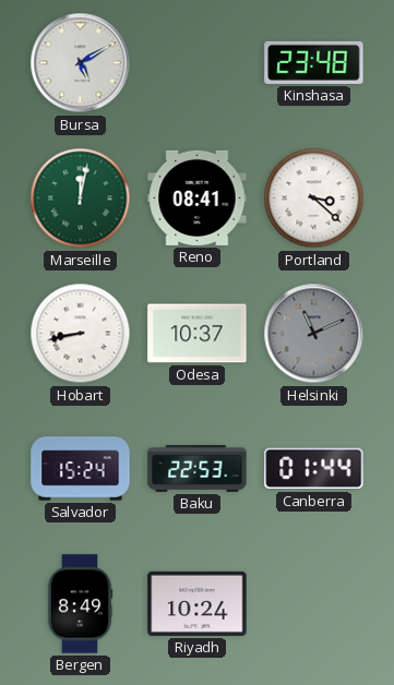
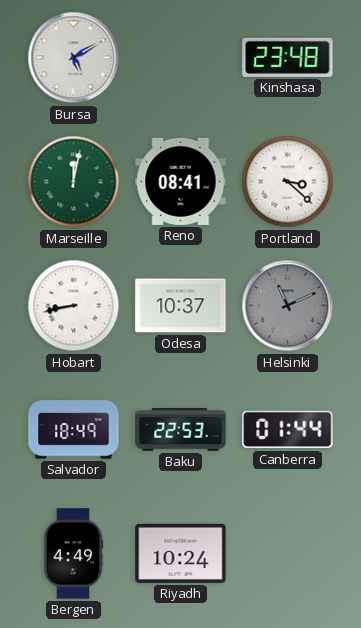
Salvador: 15:24 -> 18:49 (74, 430)
Bergen: 8:49 -> 4:49 (73, 554)
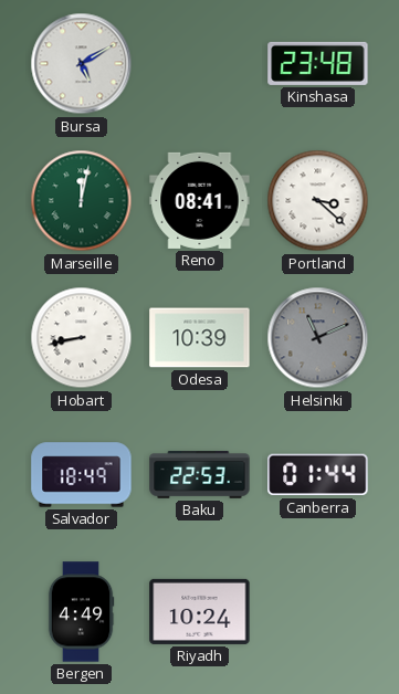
Odesa: 10:37 -> 10:39 (200, 338)
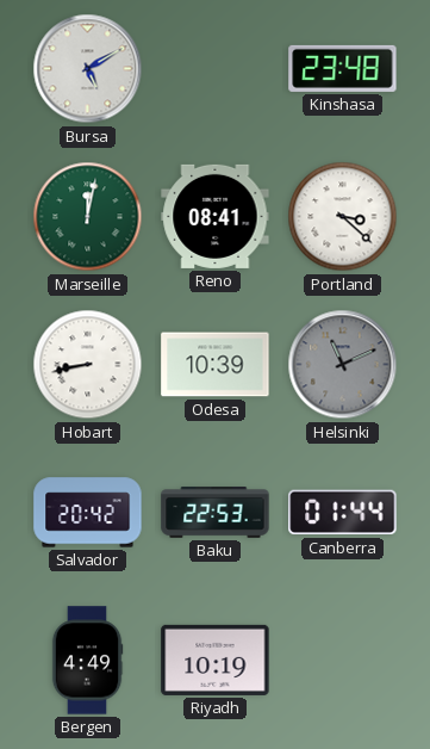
Salvador: 18:49 -> 20:42 (88, 513)
Riyadh: 10:24 -> 10:19 (216, 660)
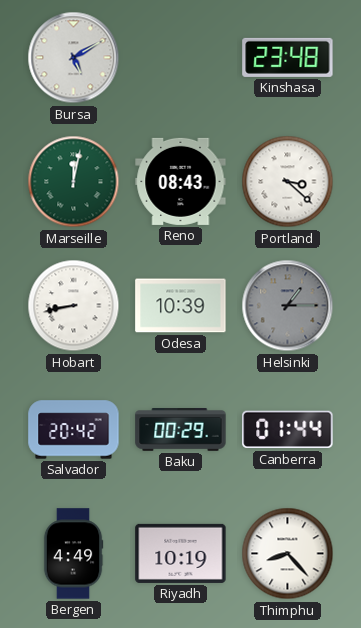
Reno: 08:41 -> 08:43 (181, 181)
Helsinki: 11:11 -> 1:15 (288, 306)
Baku: 22:53 -> 00:29 (181, 430)
Thimphu: none -> 8:23 (288, 554)
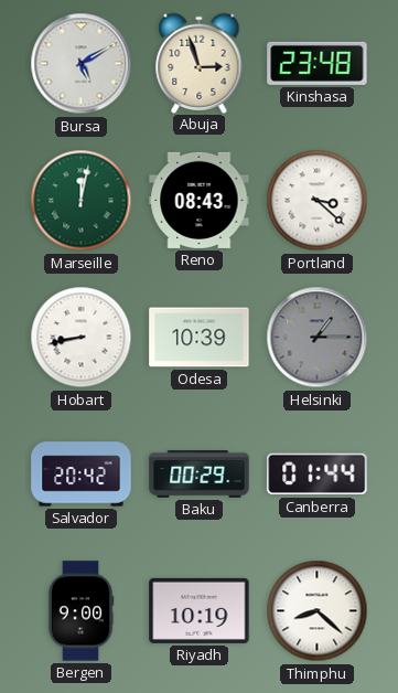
Abuja: none -> 2:57 (200, 63)
Bergen: 4:49 -> 9:00 (80, 611)
Thimphu: 8:23 -> 8:22 (318, 611)
